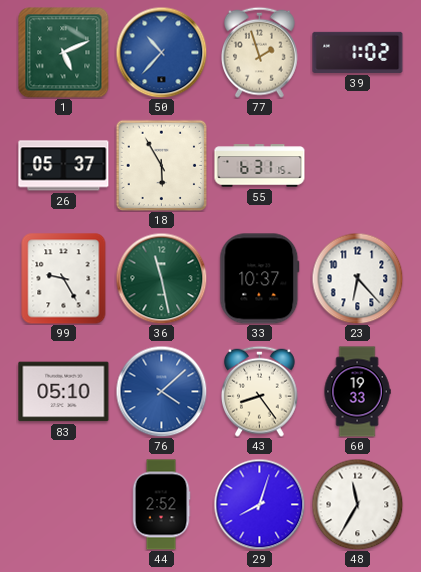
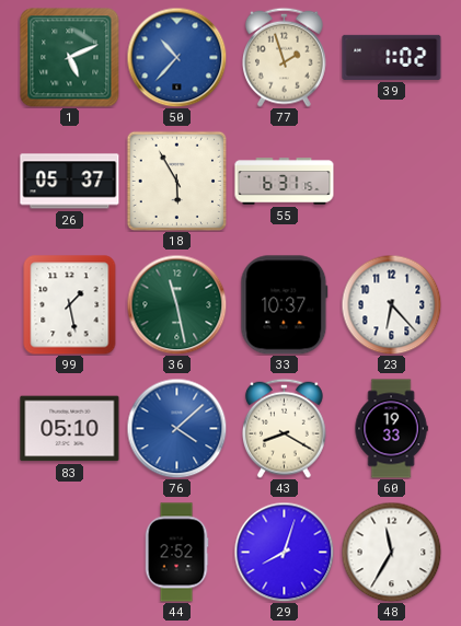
99: 9:25 -> 1:28 (70, 305)
43: 8:24 -> 8:20 (285, 428)
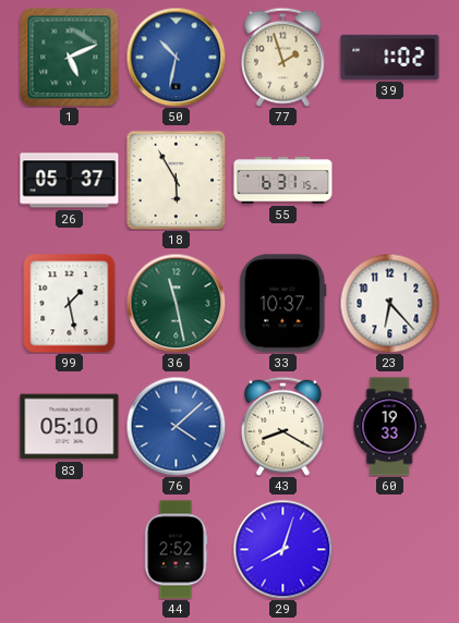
50: 10:37 -> 10:32 (176, 57)
48: 11:35 -> none (391, 552)
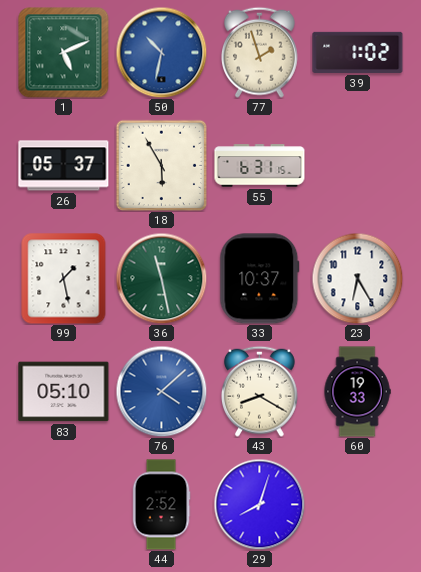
23: 6:23 -> 6:25 (357, 278)
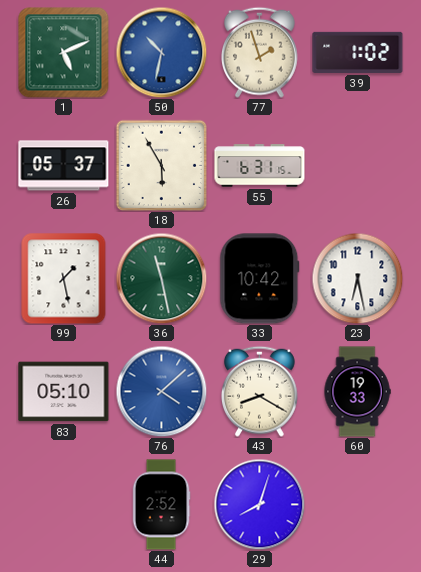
33: 10:37 -> 10:42 (260, 279)
23: 6:25 -> 6:28 (357, 278)
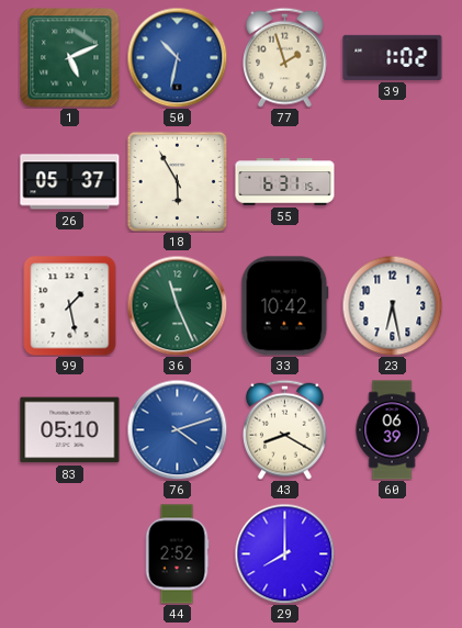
36: 11:28 -> 11:26 (177, 305)
76: 4:08 -> 4:12 (177, 429)
60: 19:33 -> 06:39 (392, 430)
29: 8:03 -> 8:00 (284, 553)
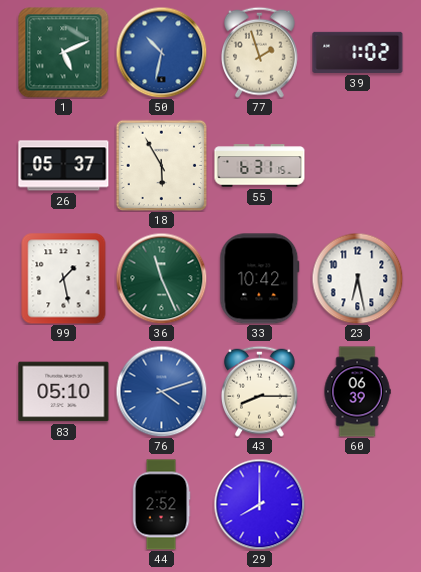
43: 8:20 -> 8:15 (260, 391)
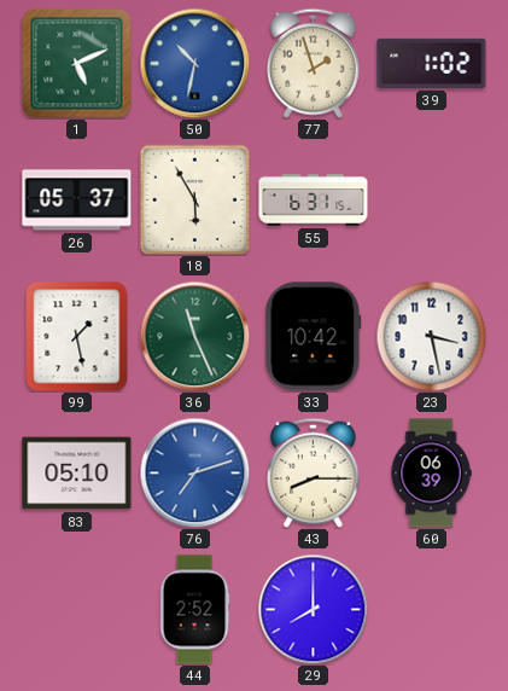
23: 6:28 -> 3:28 (431, 336)
76: 4:12 -> 7:12 (194, 472)
